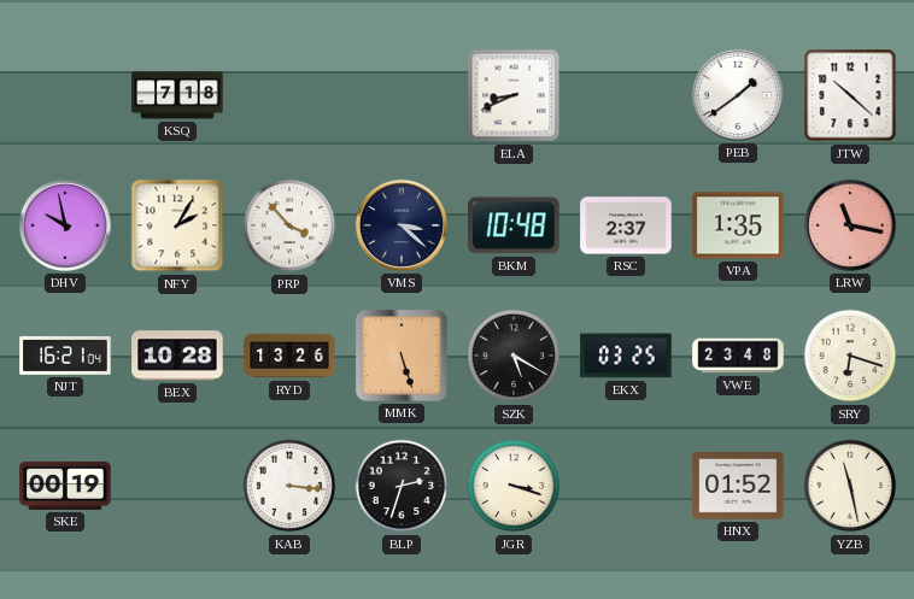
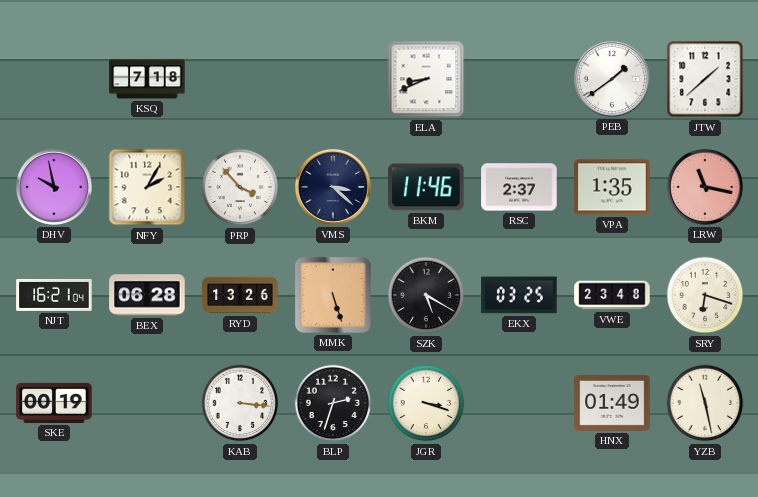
JTW: 10:22 -> 1:38 (705, 79)
BKM: 10:48 -> 11:46 (426, 187)
BEX: 10:28 -> 06:28 (147, 295)
HNX: 01:52 -> 01:49 (612, 404)
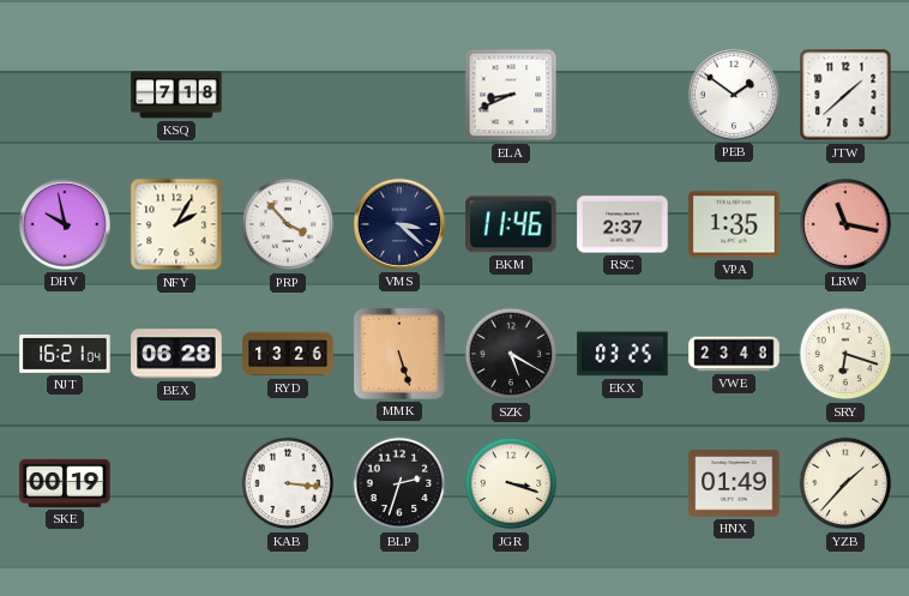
PEB: 1:39 -> 1:51 (734, 95)
YZB: 11:28 -> 1:37 (845, 483)
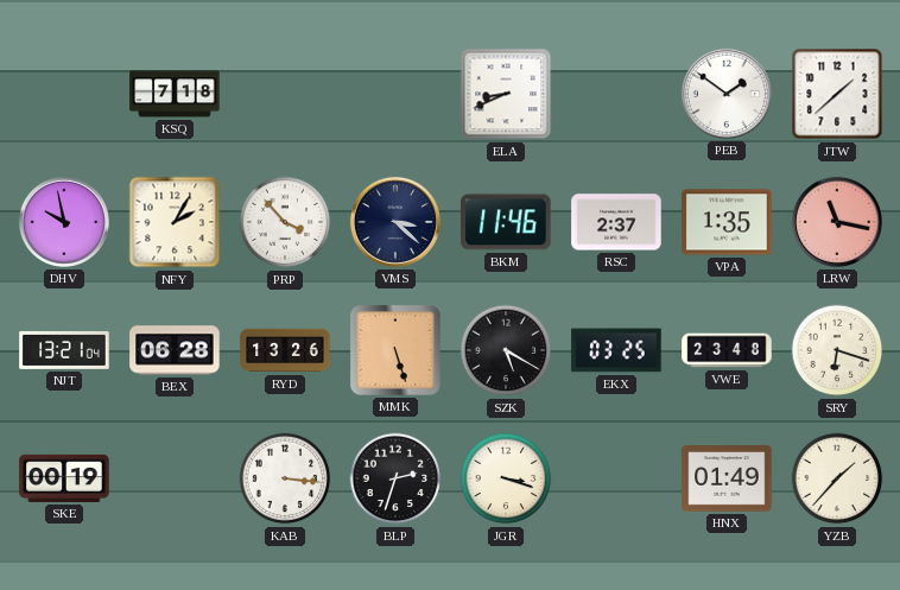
NJT: 16:21 -> 13:21 (64, 350)
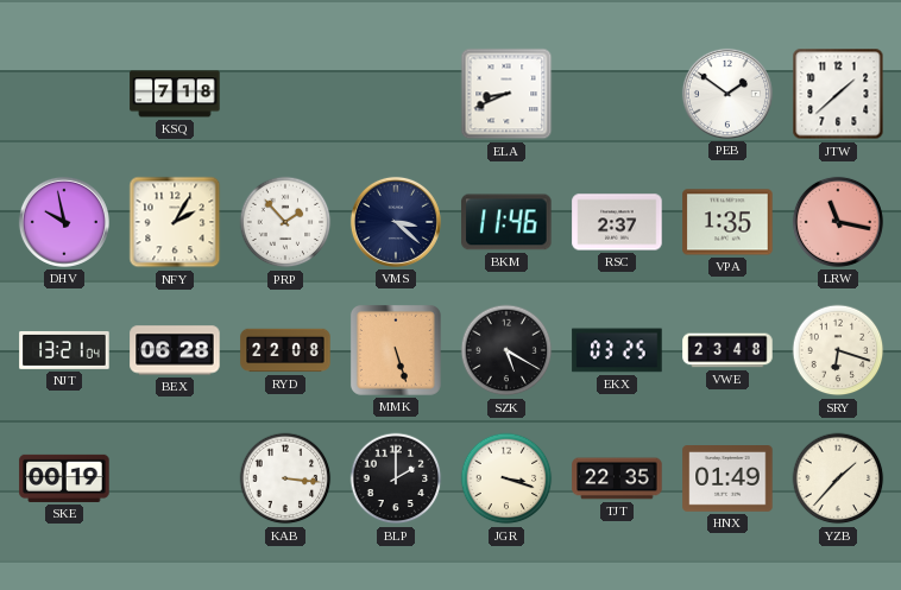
PRP: 3:53 -> 1:53 (285, 222)
RYD: 13:26 -> 22:08 (285, 350)
BLP: 2:33 -> 2:00 (396, 478)
TJT: none -> 22:35 (617, 478)
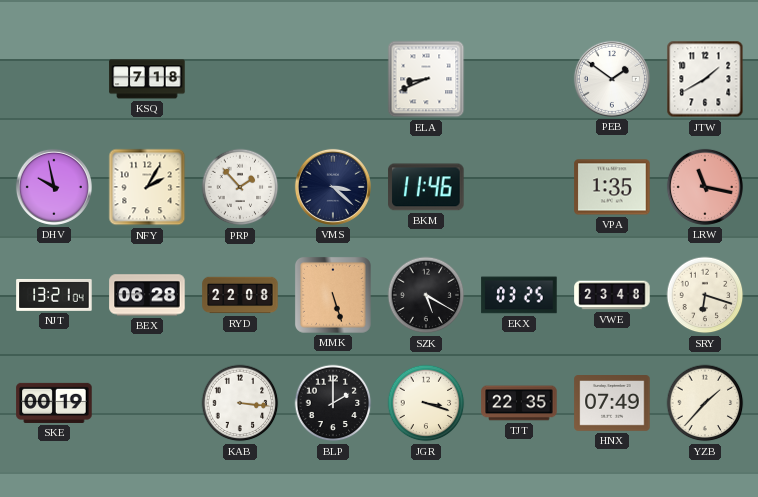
JTW: 1:38 -> 1:40 (705, 79)
RSC: 2:37 -> none (617, 222)
HNX: 01:49 -> 07:49 (612, 404)
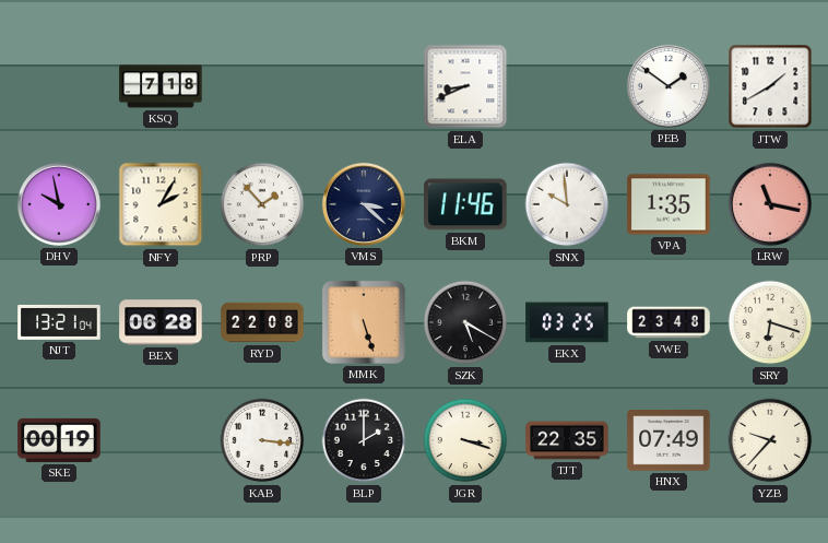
SNX: none -> 9:59 (567, 204)
YZB: 1:37 -> 9:37 (770, 440)
